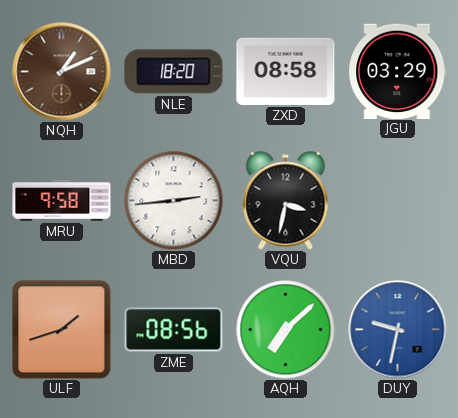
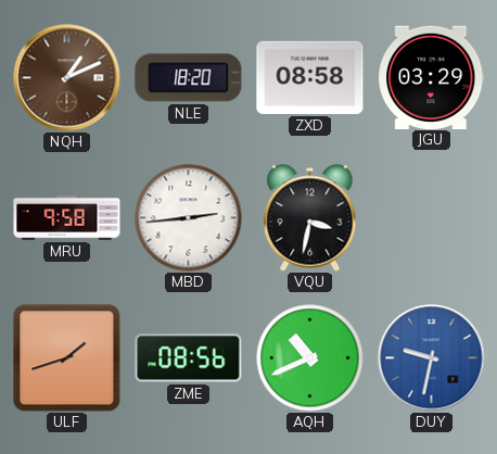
AQH: 7:08 -> 10:41 (310, 358)
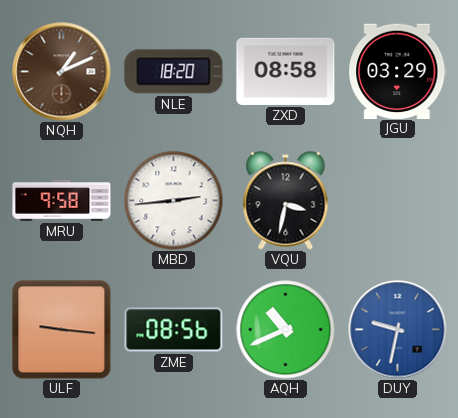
ULF: 1:42 -> 9:16 (61, 329)
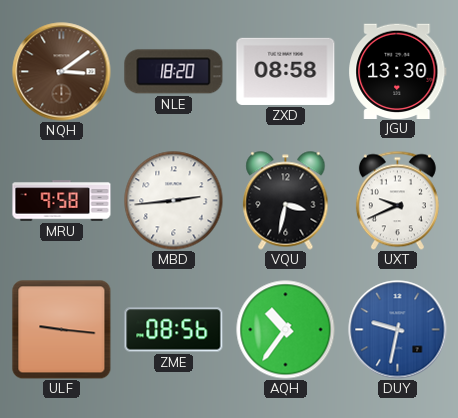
NQH: 1:11 -> 3:09 (62, 72)
JGU: 03:29 -> 13:30 (398, 71)
UXT: none -> 9:41 (397, 200)
AQH: 10:41 -> 10:36 (286, 330)
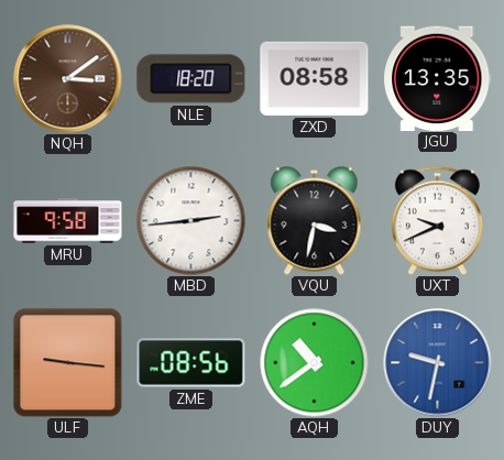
JGU: 13:30 -> 13:35 (438, 78)
AQH: 10:36 -> 10:39 (315, 363)
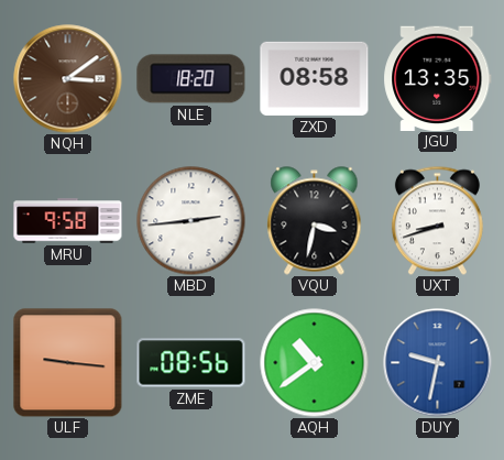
UXT: 9:41 -> 8:42 (437, 220)
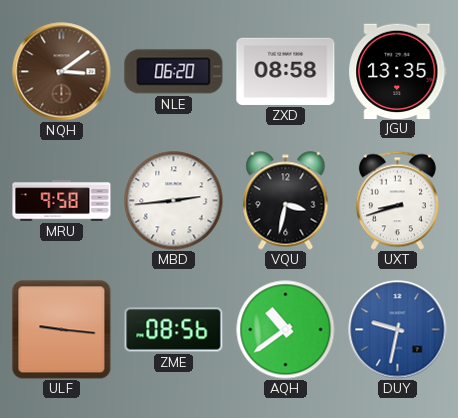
NLE: 18:20 -> 06:20 (174, 72)
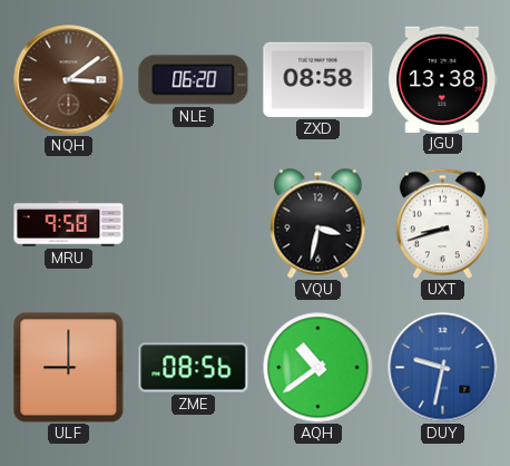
JGU: 13:35 -> 13:38 (443, 79)
MBD: 2:44 -> none (174, 201)
ULF: 9:16 -> 9:00 (68, 367)
